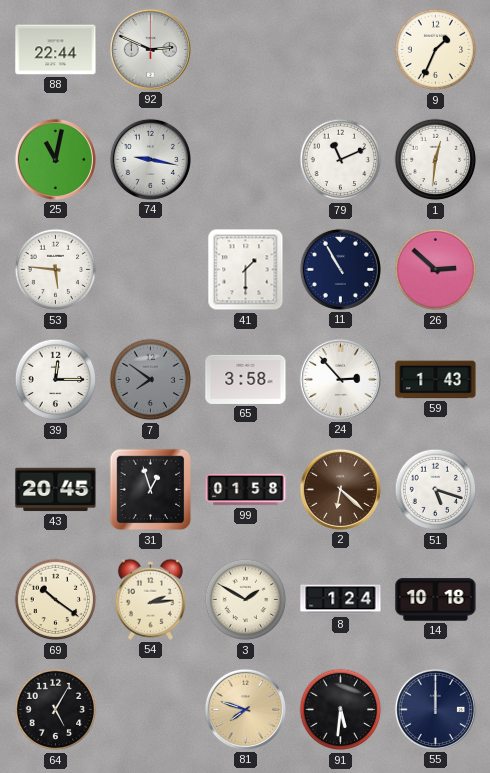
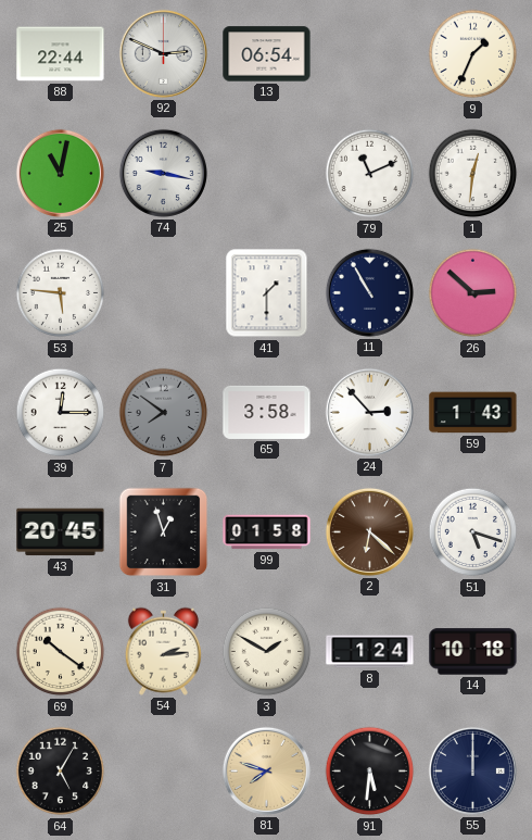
13: none -> 06:54 (267, 54)
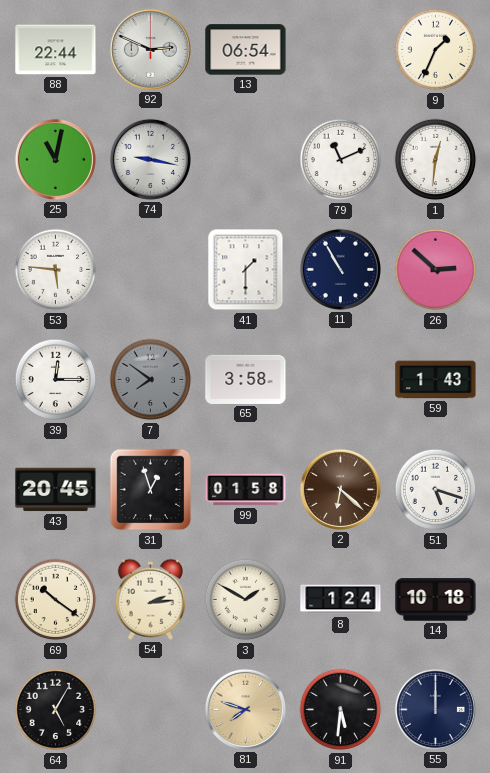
24: 2:53 -> none (369, 412)
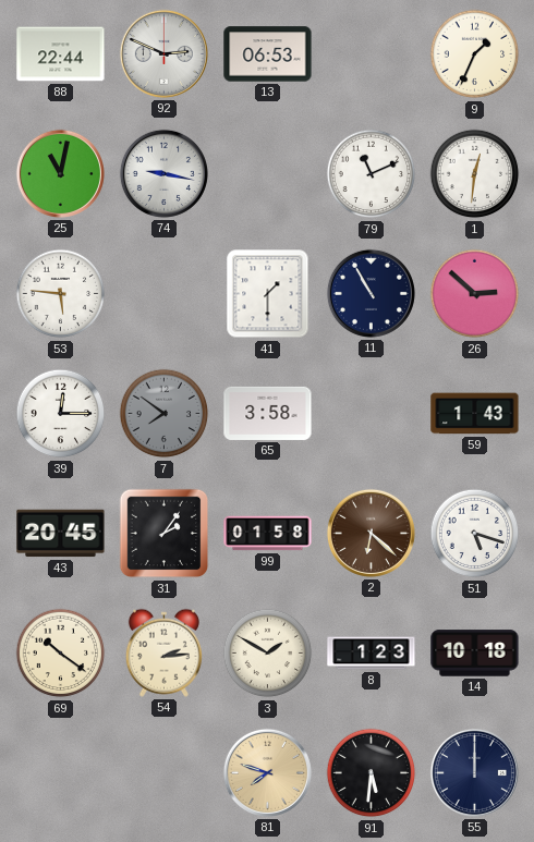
13: 06:54 -> 06:53 (268, 54)
31: 12:57 -> 2:06 (165, 534)
8: 1:24 -> 1:23 (372, 654)
64: 5:05 -> none (56, 710)
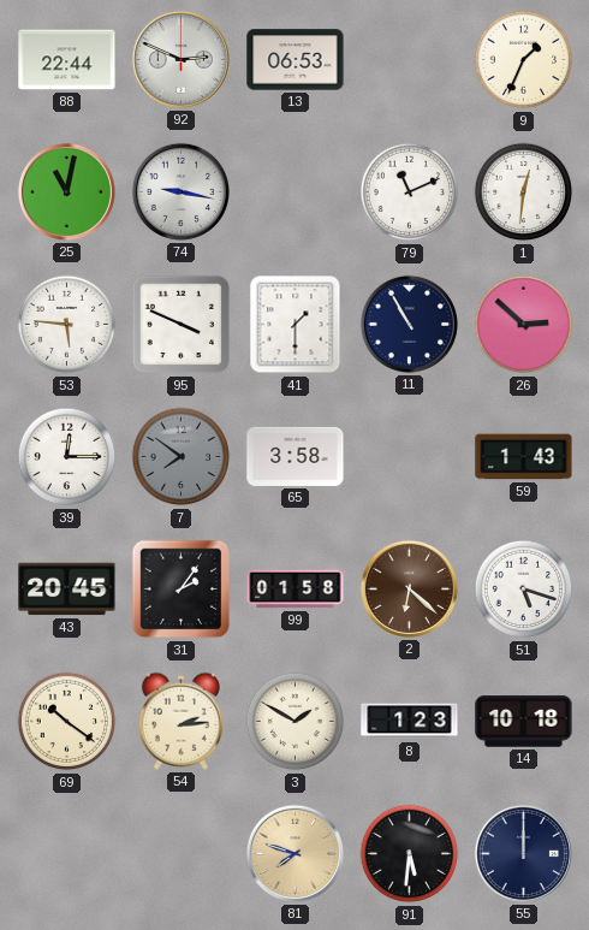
95: none -> 3:49 (182, 325)
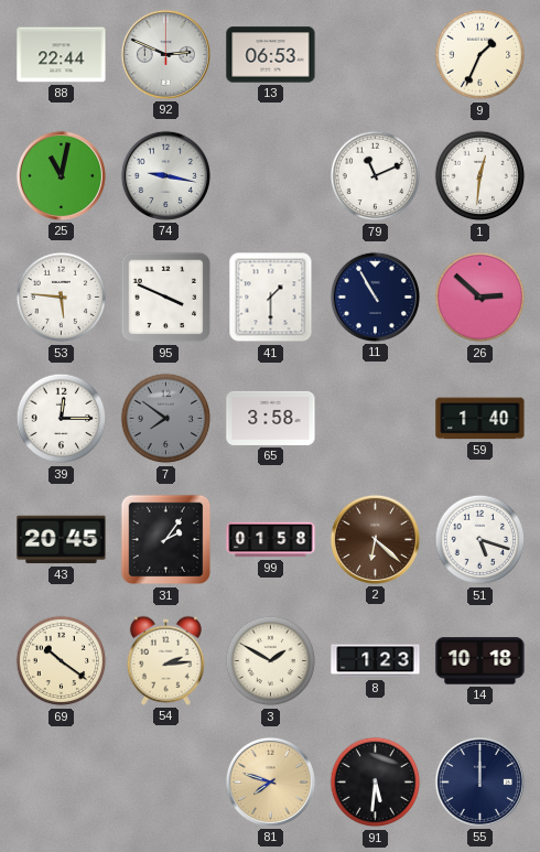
59: 1:43 -> 1:40 (480, 419)
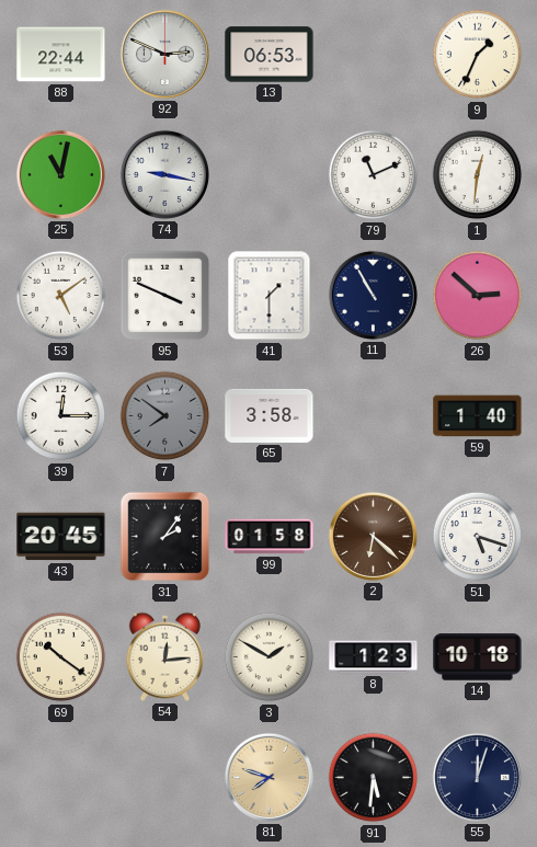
53: 5:46 -> 5:09 (61, 296)
54: 2:14 -> 12:14 (164, 656)
55: 12:00 -> 12:03 (477, 777)
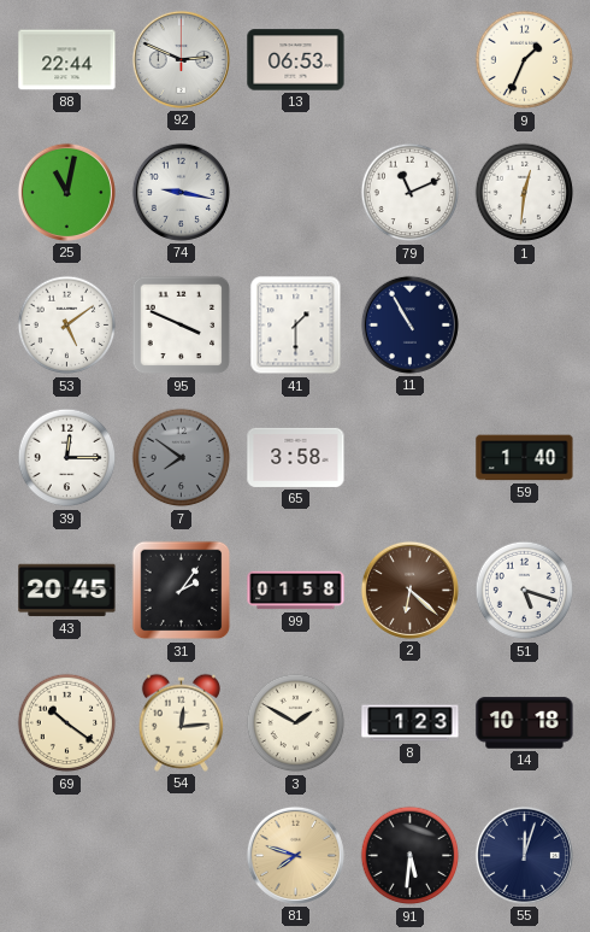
26: 2:52 -> none (478, 296)
